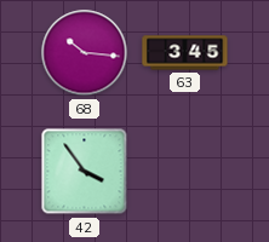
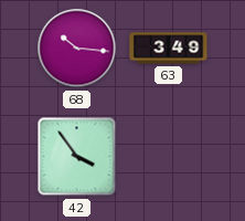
63: 3:45 -> 3:49 (169, 49)
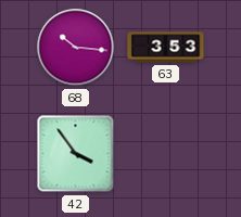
63: 3:49 -> 3:53 (166, 48)
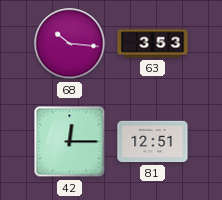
42: 3:54 -> 12:15 (70, 142)
81: none -> 12:51 (153, 142)
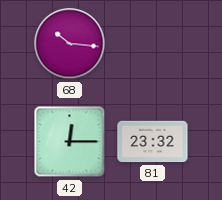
63: 3:53 -> none (153, 44)
81: 12:51 -> 23:32 (153, 142)
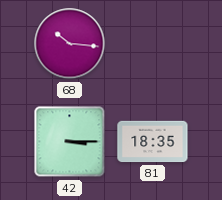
42: 12:15 -> 3:15 (70, 142)
81: 23:32 -> 18:35 (153, 142)
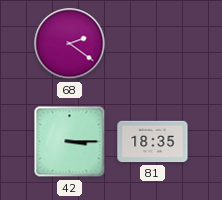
68: 10:16 -> 2:21 (70, 44)
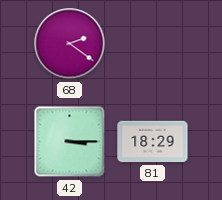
81: 18:35 -> 18:29 (153, 142)
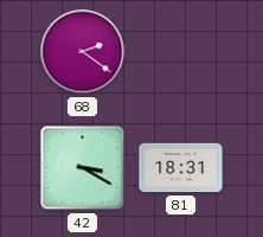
42: 3:15 -> 3:20 (83, 168)
81: 18:29 -> 18:31 (181, 168)
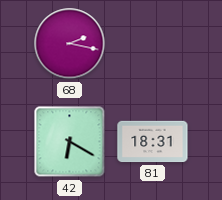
68: 2:21 -> 2:17 (70, 44)
42: 3:20 -> 6:20 (70, 142)
